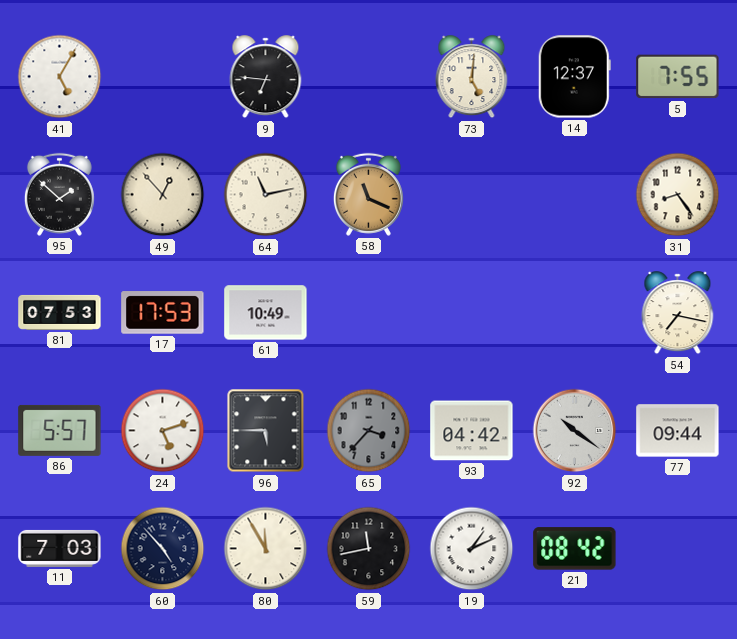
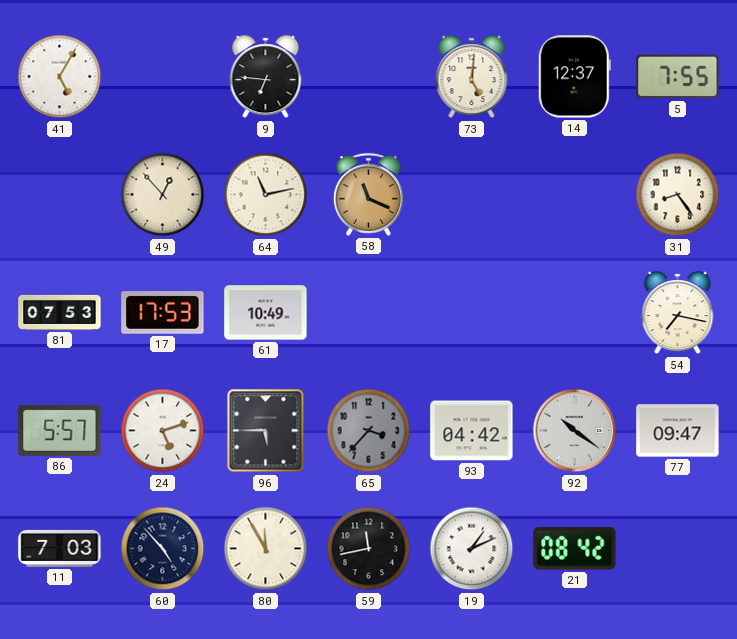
95: 1:52 -> none (59, 194)
77: 09:44 -> 09:47 (678, 431)
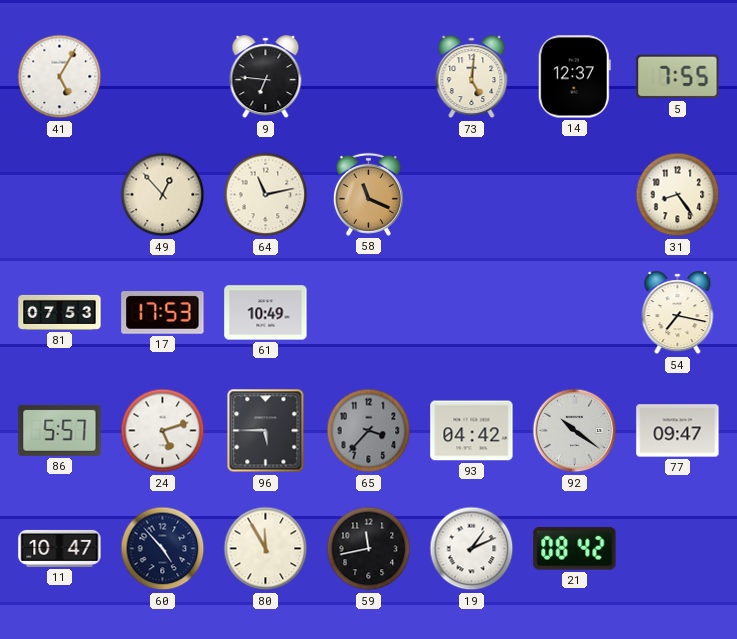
11: 7:03 -> 10:47 (60, 548)
